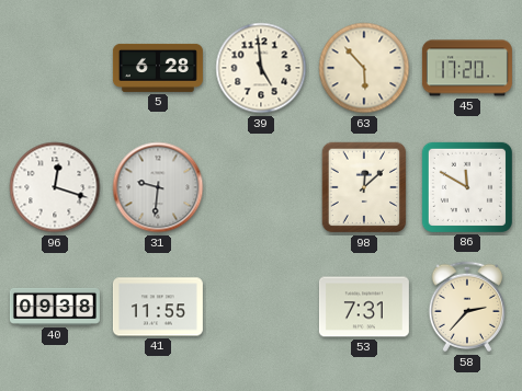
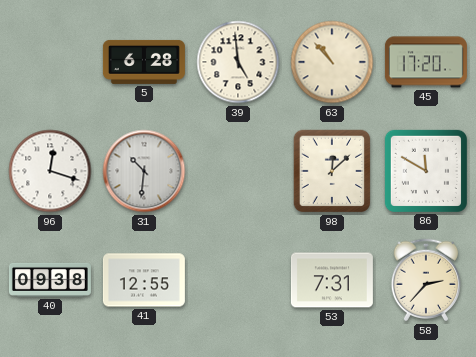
63: 5:53 -> 10:53 (332, 62)
31: 9:31 -> 10:31 (144, 171)
41: 11:55 -> 12:55 (144, 280)
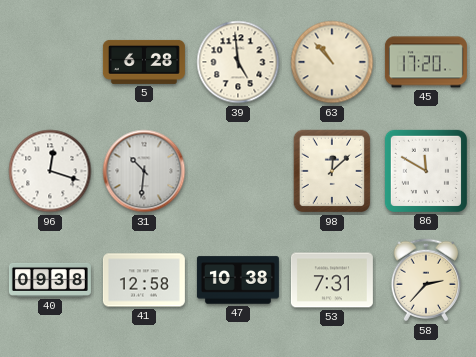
41: 12:55 -> 12:58 (144, 280)
47: none -> 10:38 (238, 280)
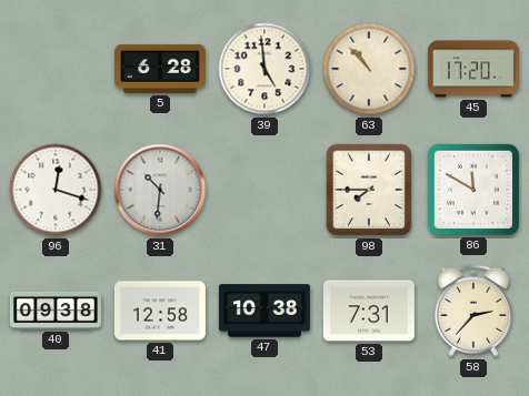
98: 12:08 -> 7:45 (369, 190)
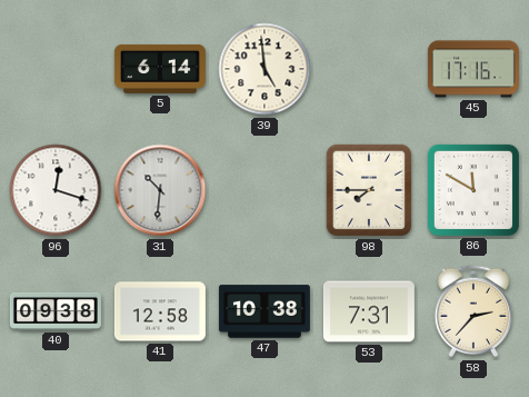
5: 6:28 -> 6:14 (160, 69)
63: 10:53 -> none (369, 69)
45: 17:20 -> 17:16 (473, 69)
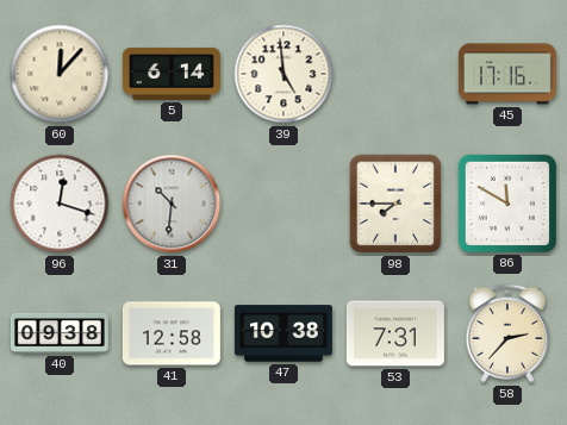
60: none -> 12:07 (60, 74)
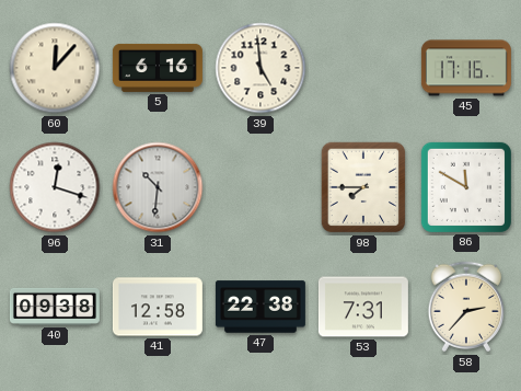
5: 6:14 -> 6:16 (158, 68)
47: 10:38 -> 22:38 (260, 307)
